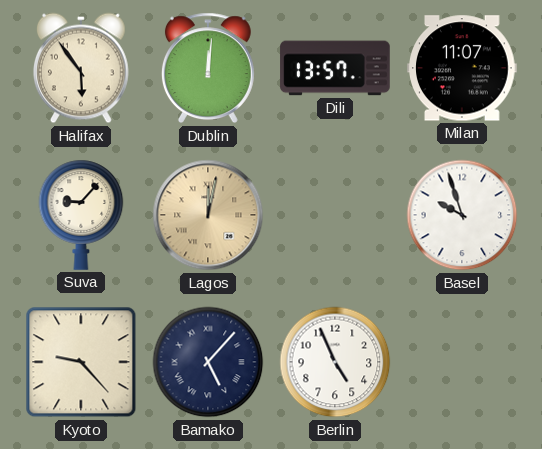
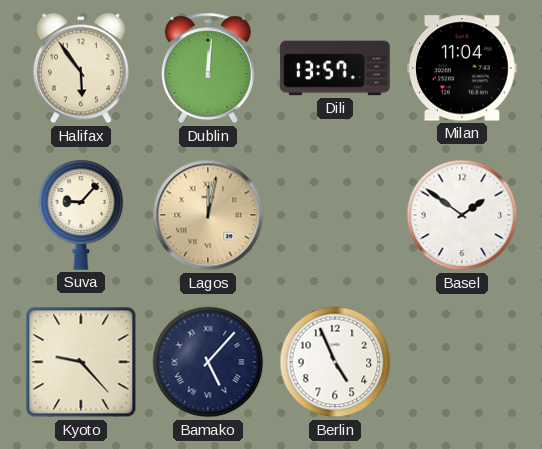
Milan: 11:07 -> 11:04 (463, 68)
Basel: 9:57 -> 1:51 (462, 215)
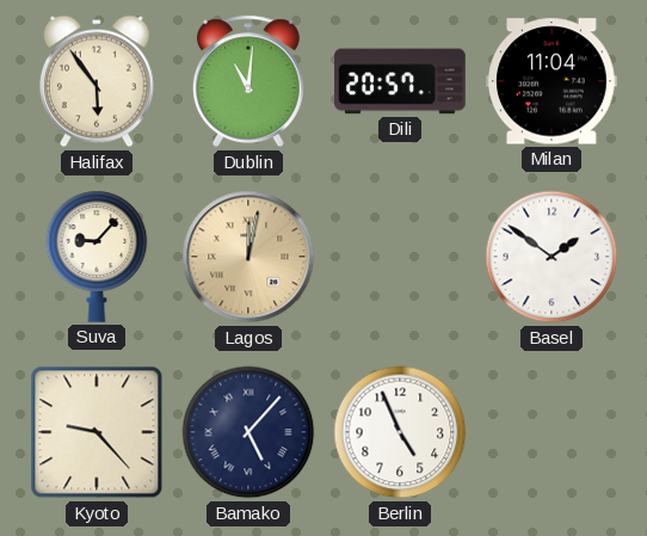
Dublin: 12:01 -> 11:01 (248, 81)
Dili: 13:57 -> 20:57 (400, 81)
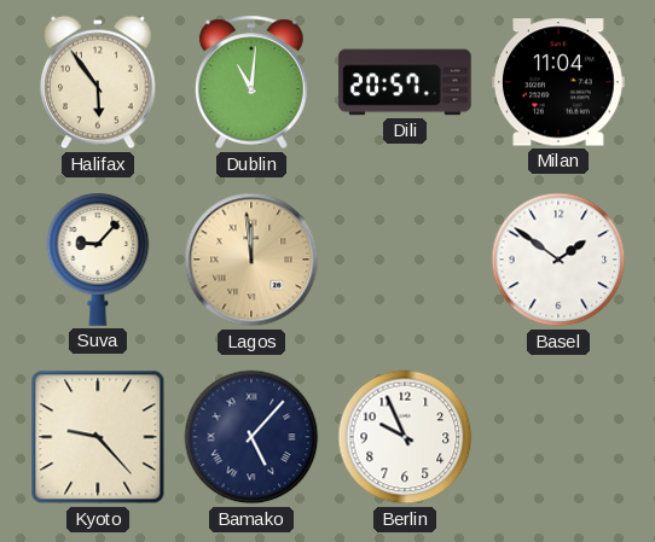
Lagos: 12:02 -> 11:59 (251, 260)
Berlin: 4:56 -> 9:56 (405, 437)
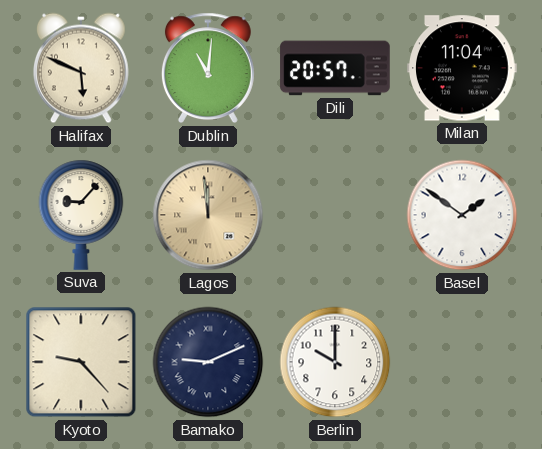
Halifax: 5:54 -> 5:49 (81, 68)
Bamako: 5:07 -> 9:11 (208, 362)
Berlin: 9:56 -> 10:00 (335, 362)
